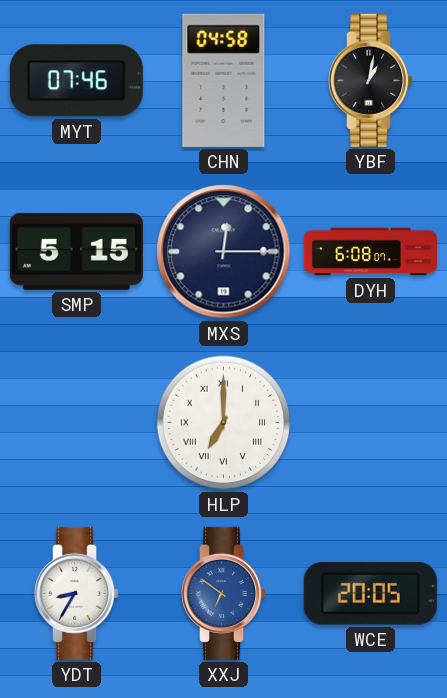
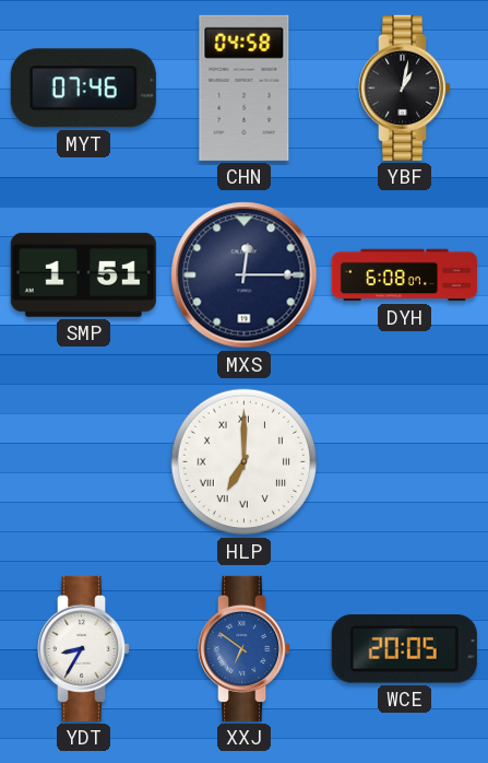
SMP: 5:15 -> 1:51 (83, 274)
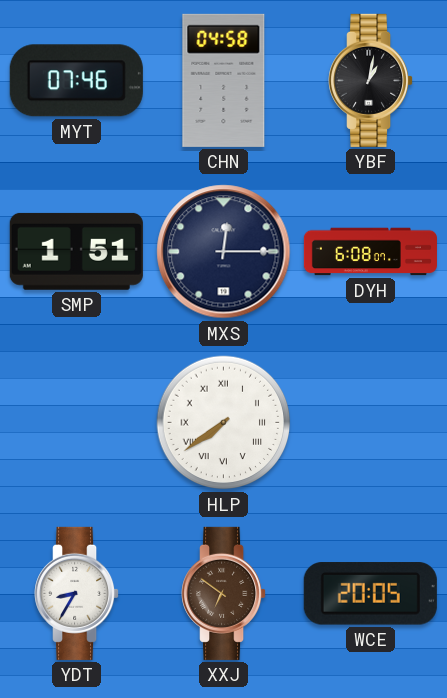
HLP: 7:00 -> 7:39 (224, 423)
XXJ dial: blue -> brown (224, 593)
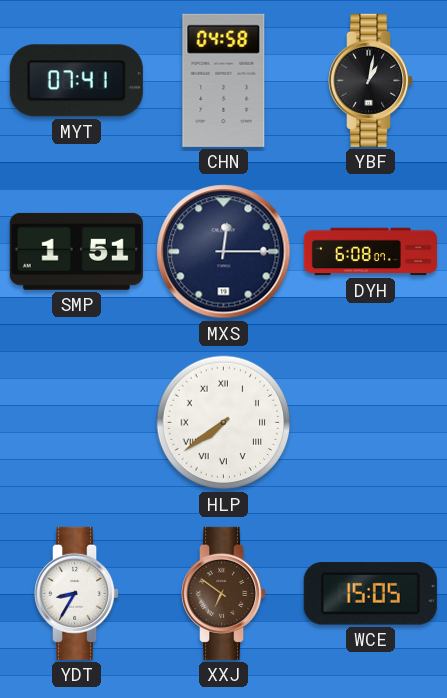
MYT: 07:46 -> 07:41 (76, 81)
WCE: 20:05 -> 15:05 (370, 594)
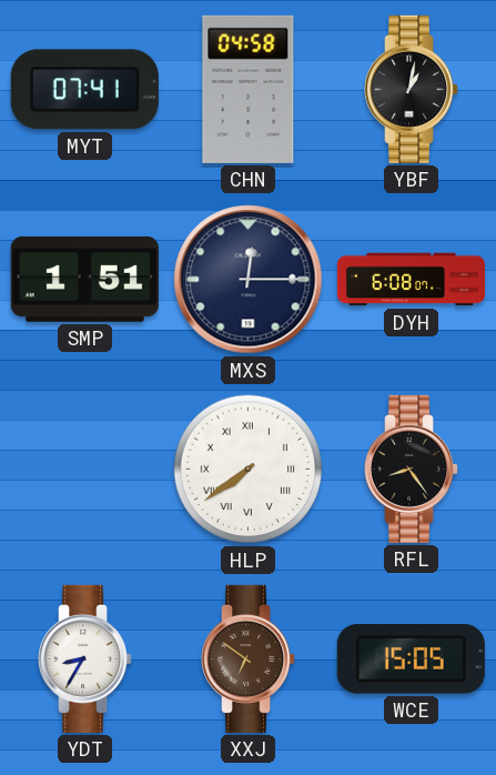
RFL: none -> 8:24 (412, 469)
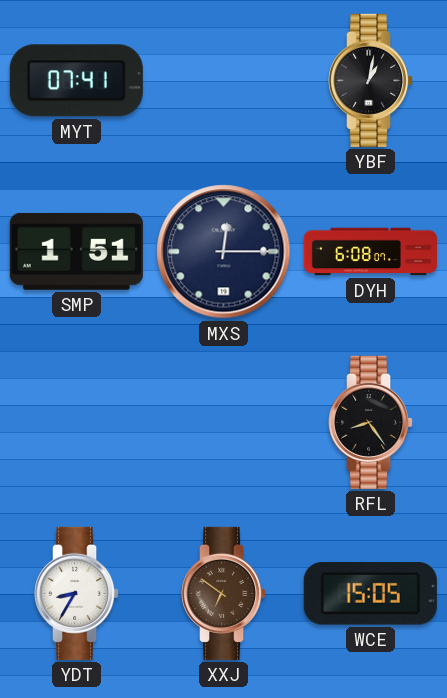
CHN: 04:58 -> none (249, 89)
HLP: 7:39 -> none (249, 470)
